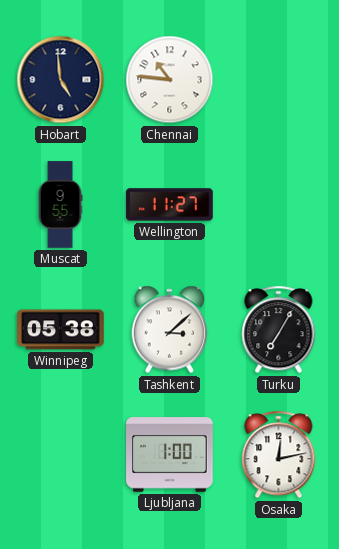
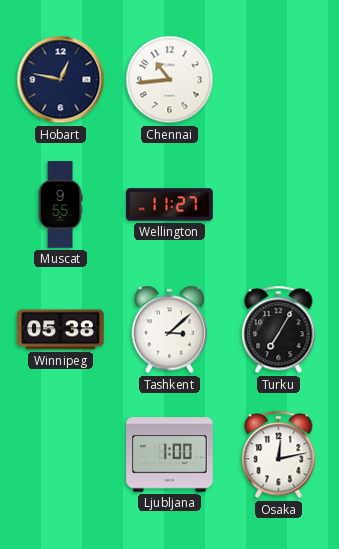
Hobart: 4:59 -> 12:47 (61, 80)
Chennai: 10:46 -> 10:44 (170, 80)
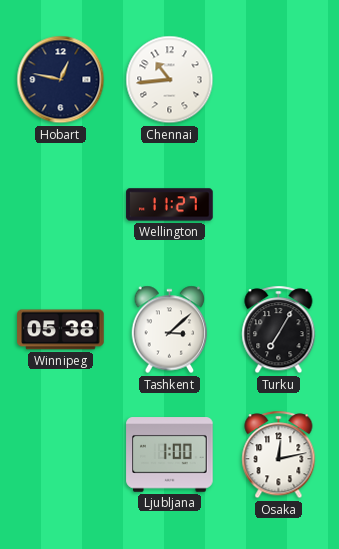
Muscat: 9:55 -> none (60, 205)
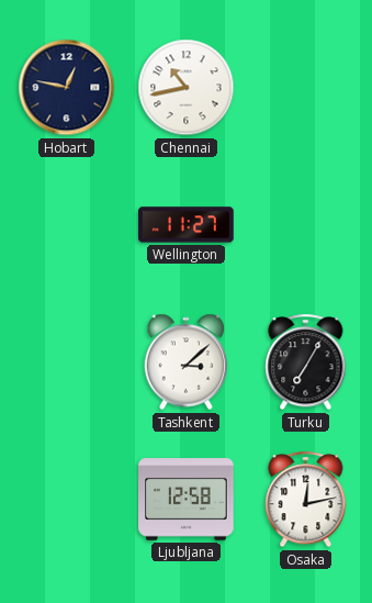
Chennai: 10:44 -> 10:43 (187, 88)
Winnipeg: 05:38 -> none (61, 330)
Ljubljana: 1:00 -> 12:58 (187, 500)
